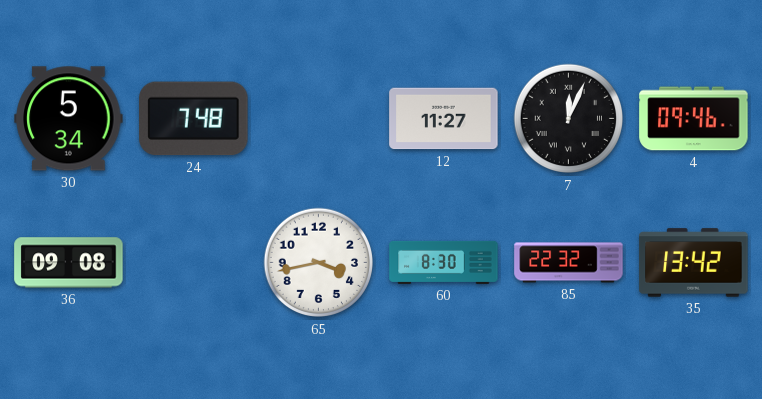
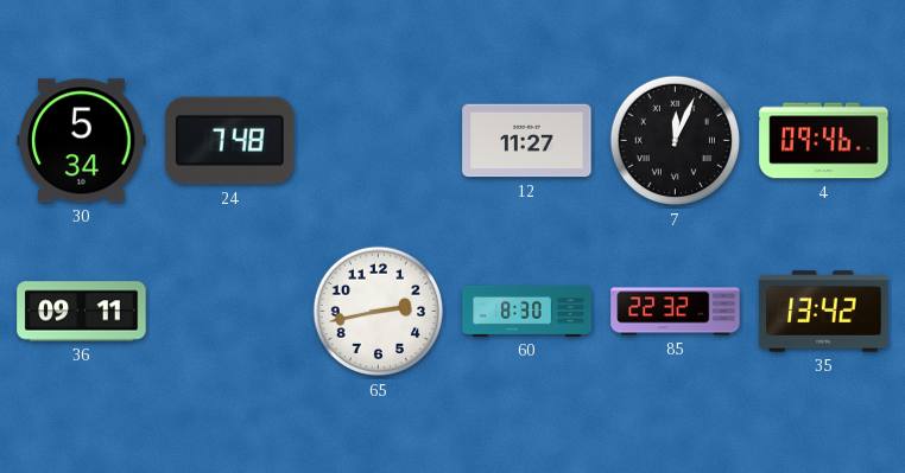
36: 09:08 -> 09:11 (82, 312)
65: 3:43 -> 2:43 (379, 312)
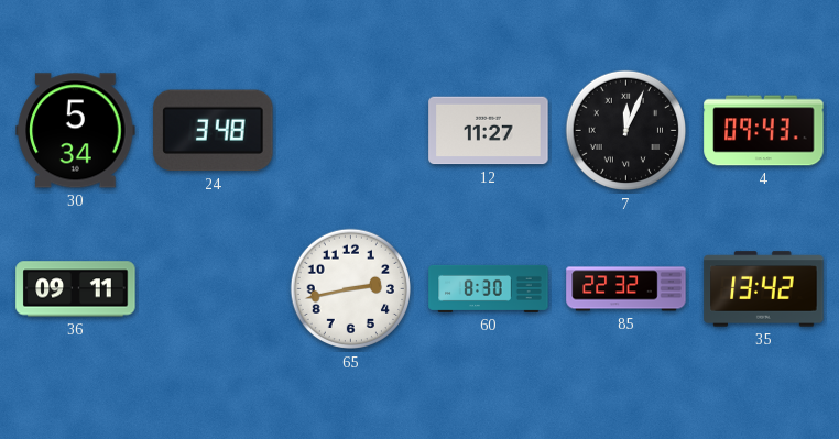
24: 7:48 -> 3:48 (214, 131)
4: 09:46 -> 09:43 (764, 131)
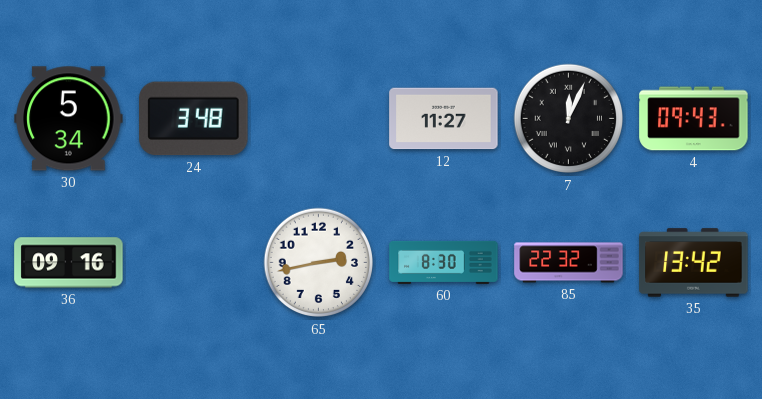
36: 09:11 -> 09:16 (69, 263)
